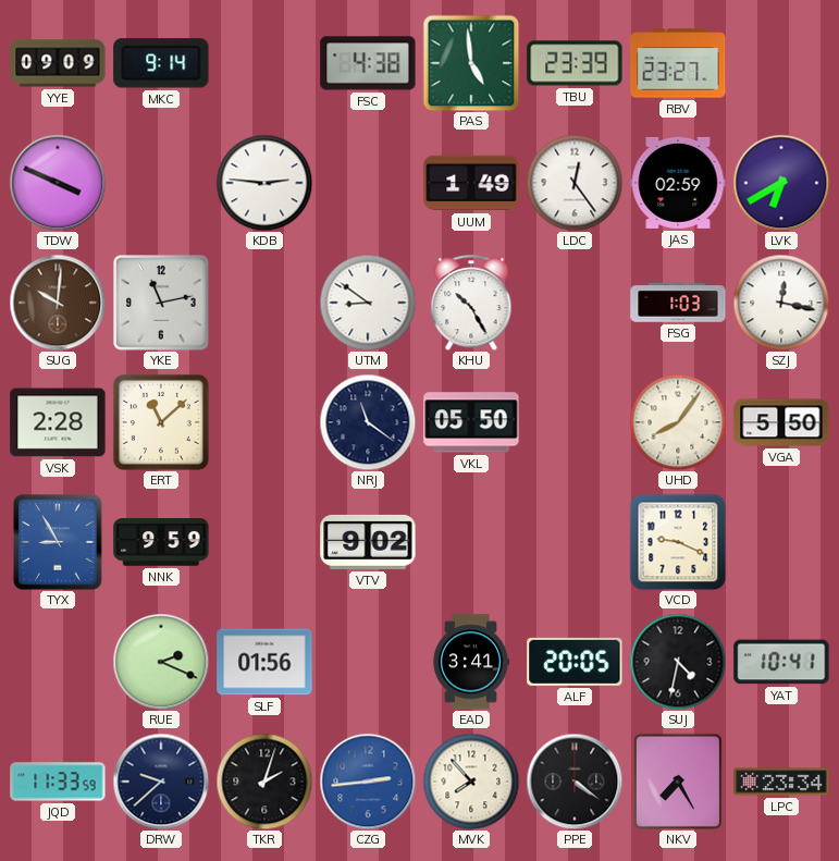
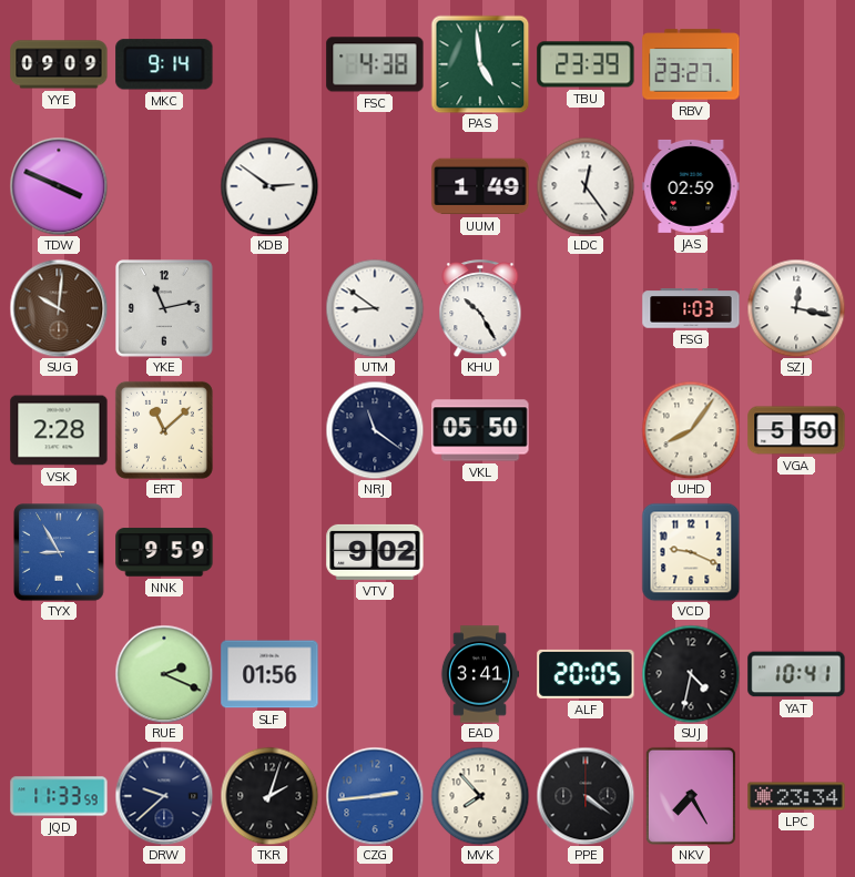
KDB: 2:46 -> 2:51 (269, 186)
LVK: 6:40 -> none (781, 183)
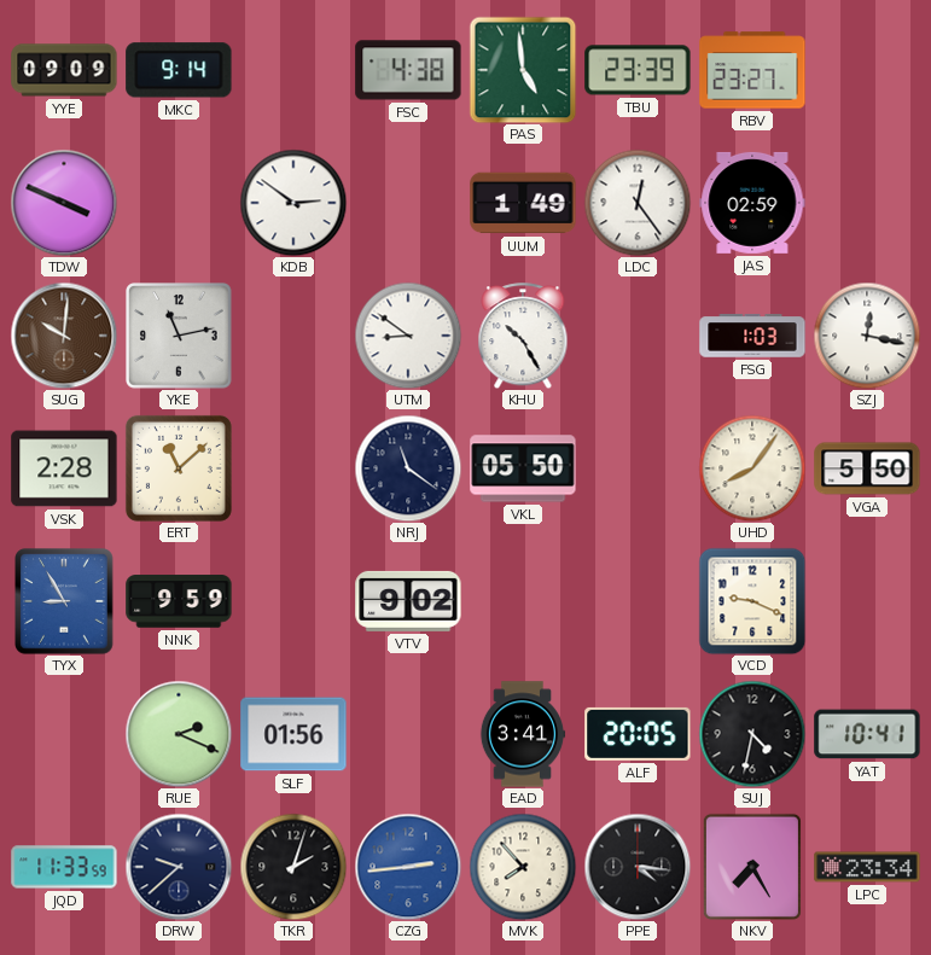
PPE: 4:21 -> 4:16 (638, 867)
